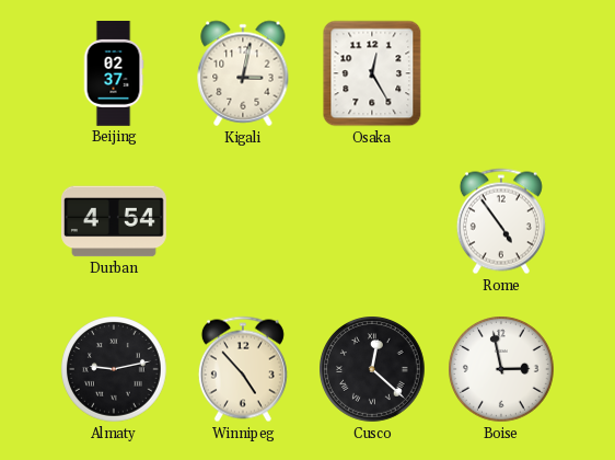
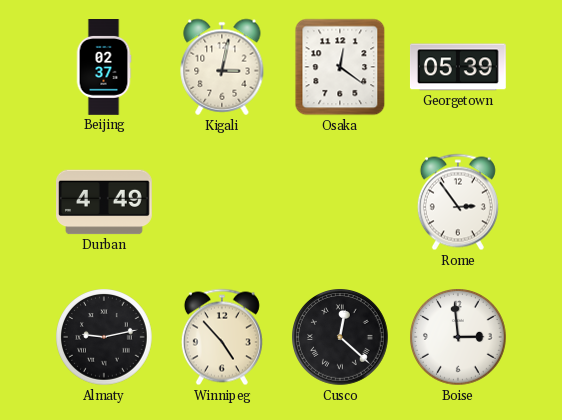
Osaka: 12:25 -> 12:21 (340, 67)
Georgetown: none -> 05:39 (458, 67)
Durban: 4:54 -> 4:49 (105, 202)
Rome: 4:54 -> 2:54 (458, 202)
Boise: 2:58 -> 2:59 (459, 338)
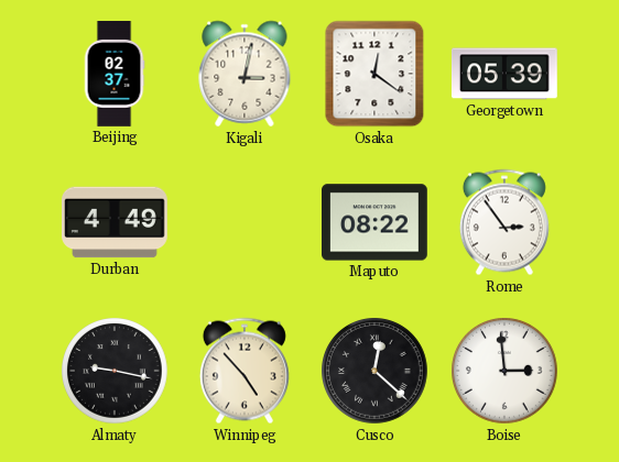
Maputo: none -> 08:22 (376, 222)
Almaty: 9:13 -> 9:17 (116, 372)
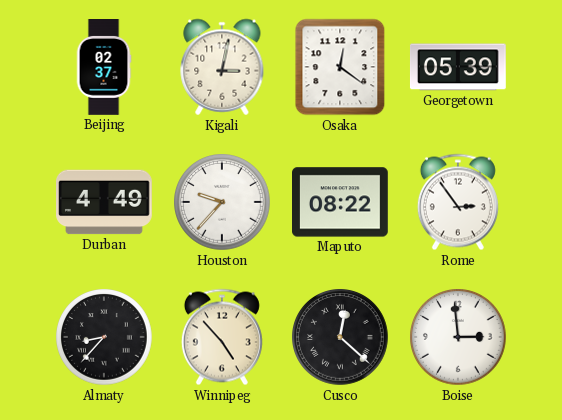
Houston: none -> 9:37 (223, 203)
Almaty: 9:17 -> 8:37 (105, 338)
